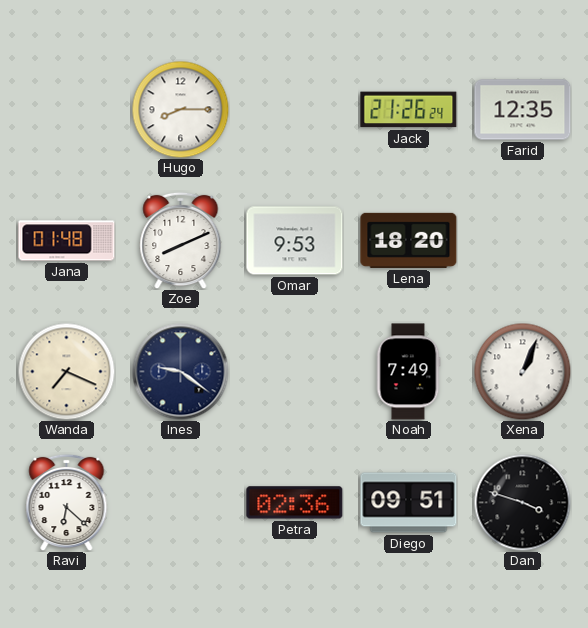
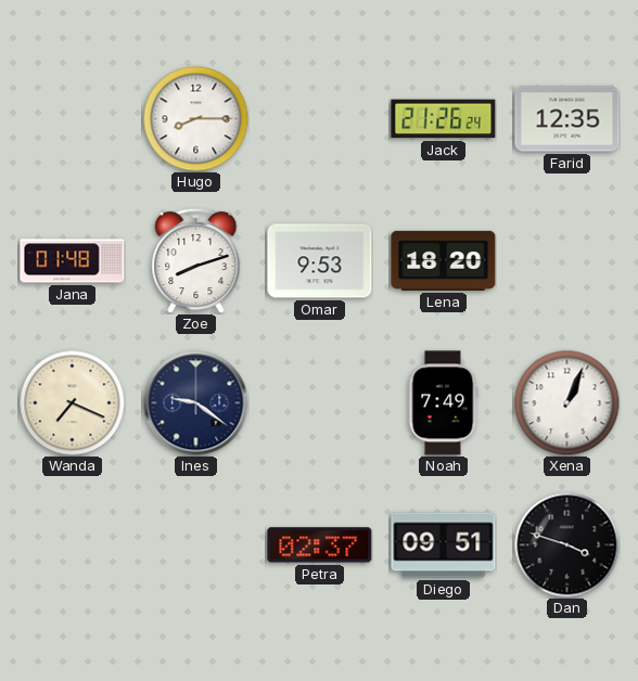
Zoe: 8:11 -> 8:12 (196, 260)
Ravi: 6:22 -> none (67, 502)
Petra: 02:36 -> 02:37 (320, 545)
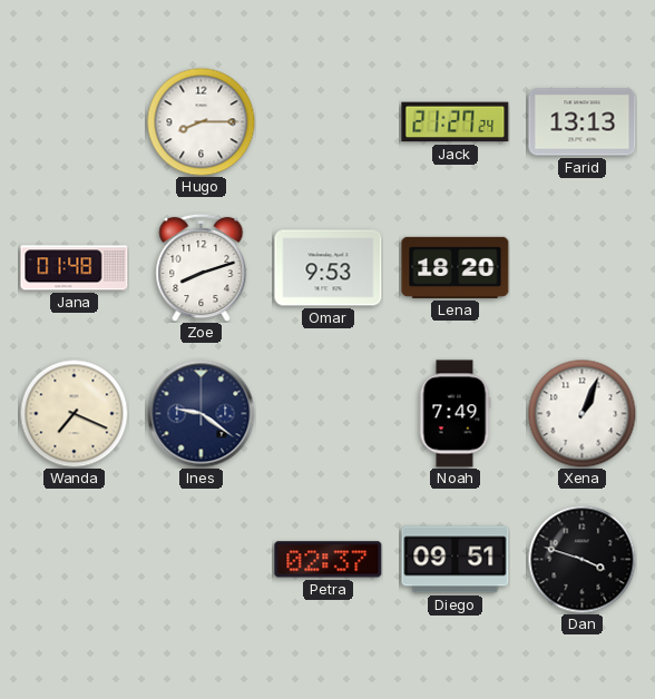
Jack: 21:26 -> 21:27 (456, 122)
Farid: 12:35 -> 13:13 (583, 122)
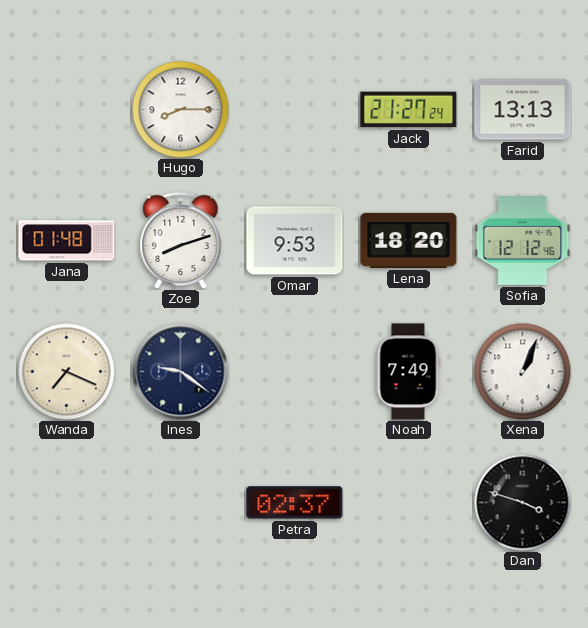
Sofia: none -> 12:12 (523, 241)
Diego: 09:51 -> none (456, 560)
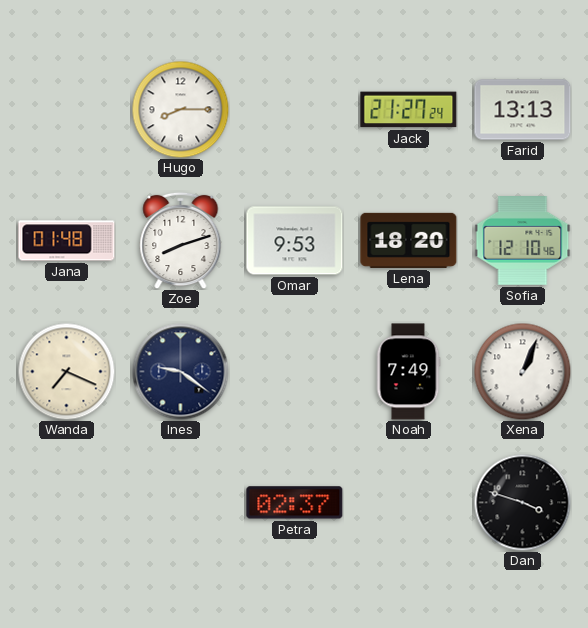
Sofia: 12:12 -> 12:10 (523, 241)
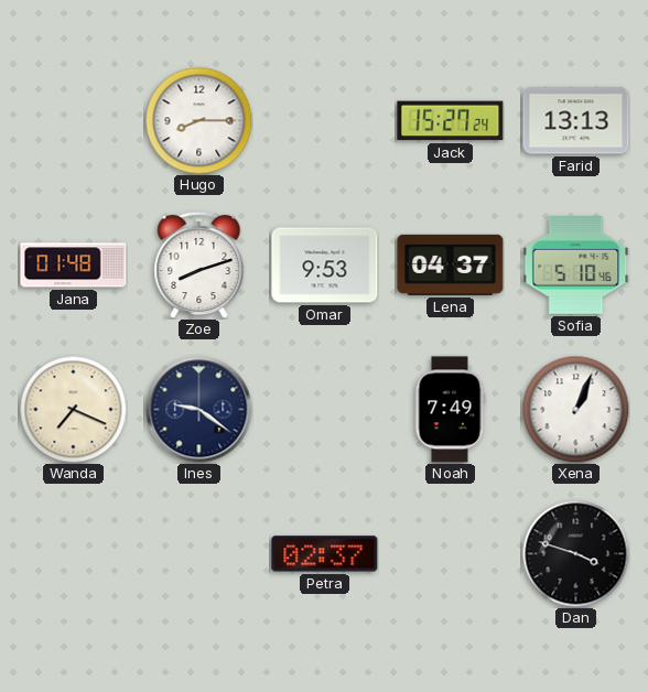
Jack: 21:27 -> 15:27 (451, 121)
Lena: 18:20 -> 04:37 (451, 264)
Sofia: 12:10 -> 5:10 (576, 266)
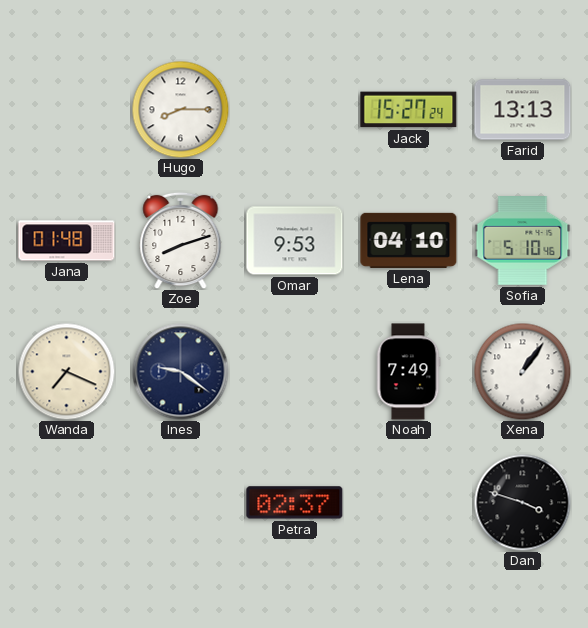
Lena: 04:37 -> 04:10 (409, 240)
Xena: 1:04 -> 1:06 (522, 371)
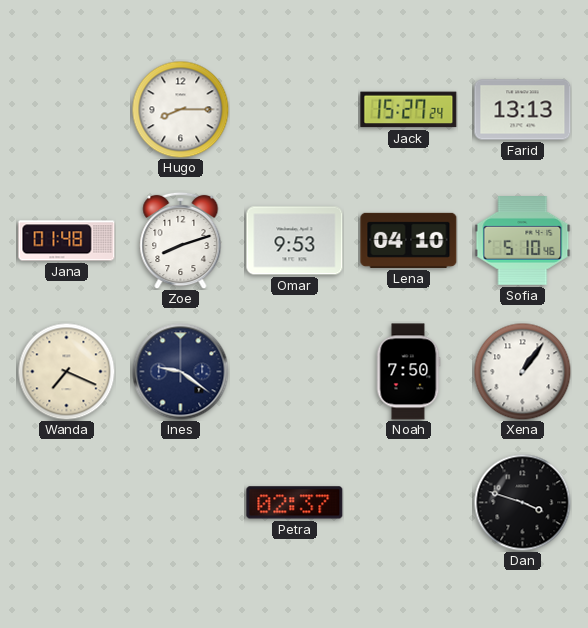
Noah: 7:49 -> 7:50 (408, 372)
